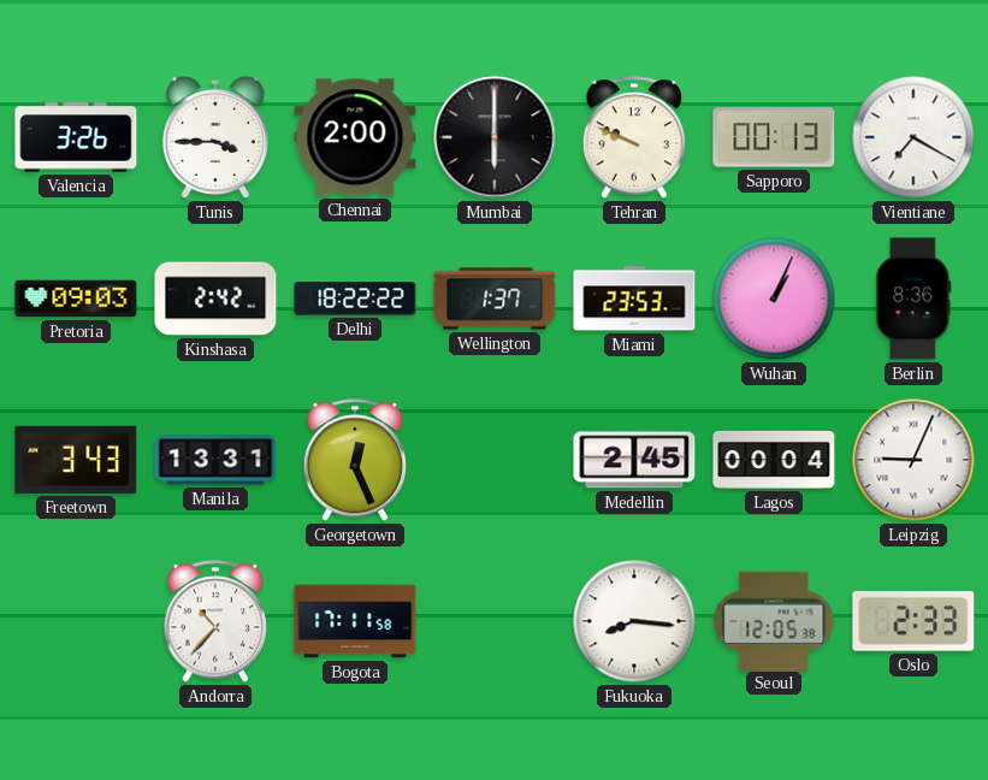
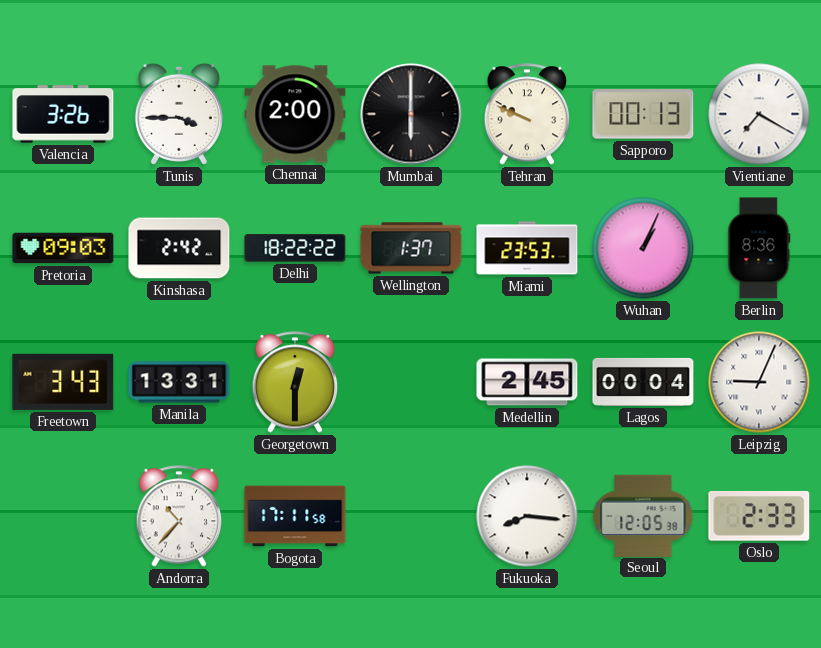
Georgetown: 12:26 -> 12:30 (295, 382)
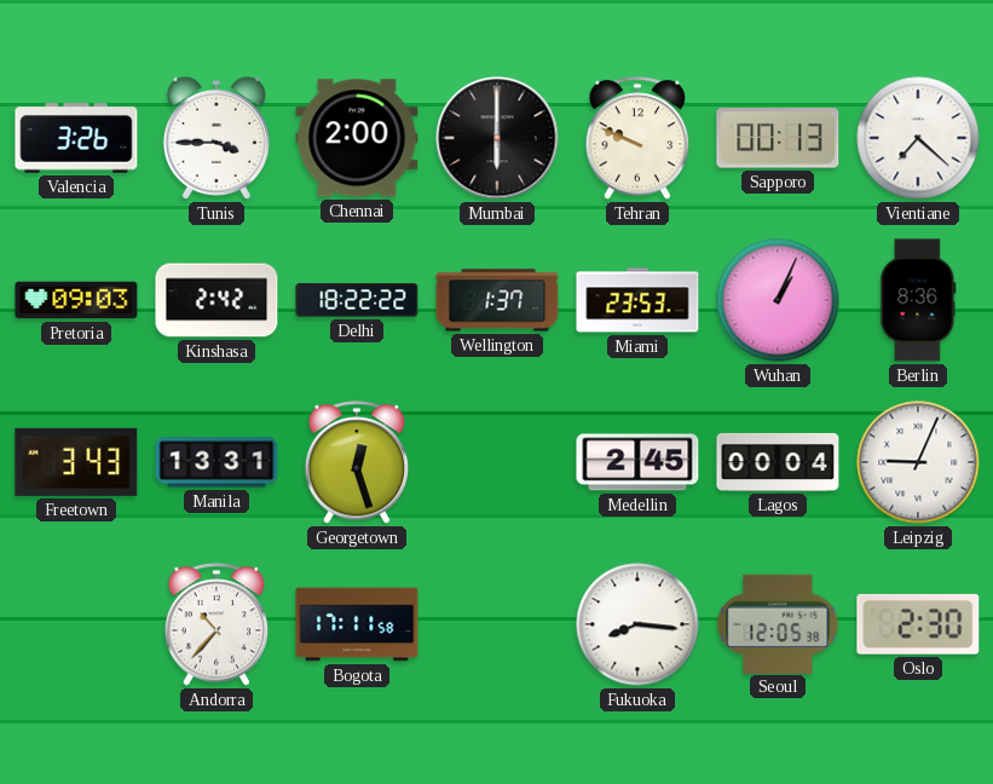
Vientiane: 7:20 -> 7:22 (918, 138)
Georgetown: 12:30 -> 12:27 (357, 462)
Oslo: 2:33 -> 2:30 (918, 624)
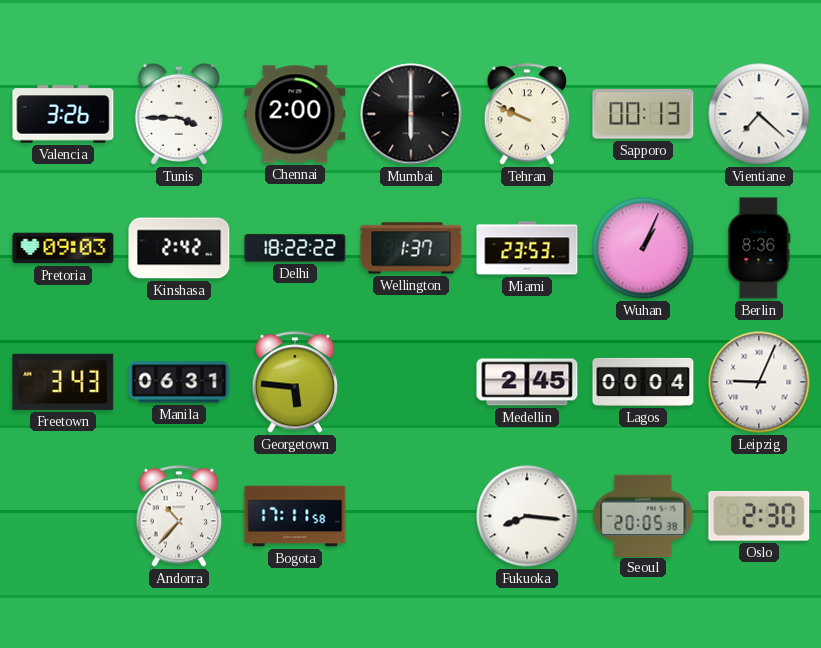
Manila: 13:31 -> 06:31 (179, 382)
Georgetown: 12:27 -> 5:46 (295, 382)
Seoul: 12:05 -> 20:05 (643, 515)
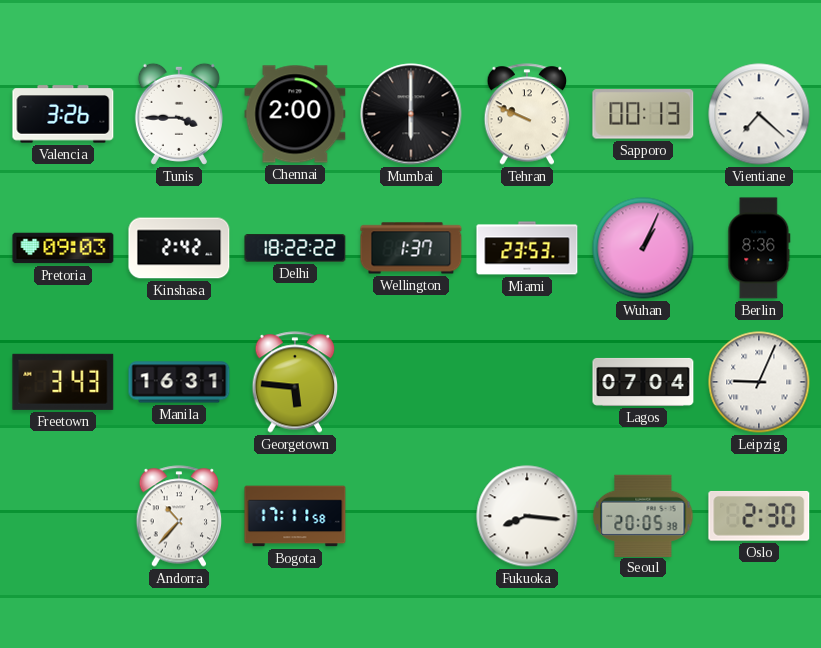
Manila: 06:31 -> 16:31 (179, 382)
Medellin: 2:45 -> none (527, 382)
Lagos: 00:04 -> 07:04 (643, 382)
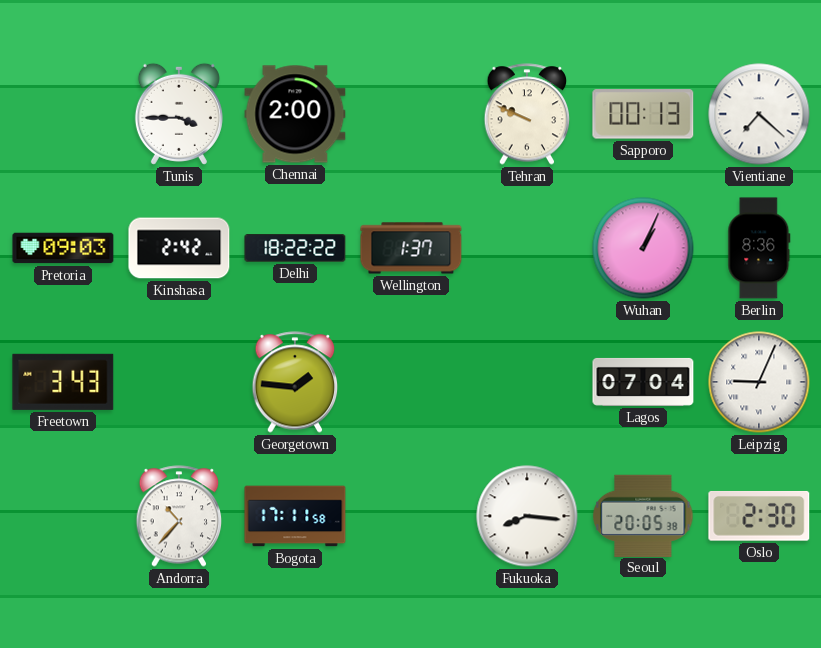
Valencia: 3:26 -> none (63, 114)
Mumbai: 6:00 -> none (411, 114)
Miami: 23:53 -> none (527, 248)
Manila: 16:31 -> none (179, 382)
Georgetown: 5:46 -> 1:46 (295, 382)
